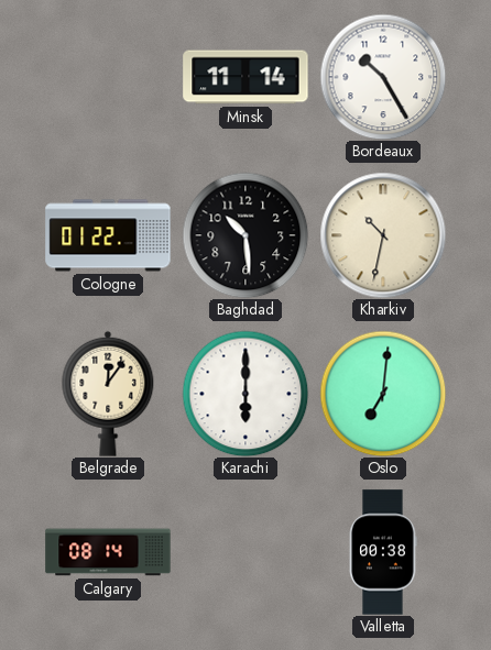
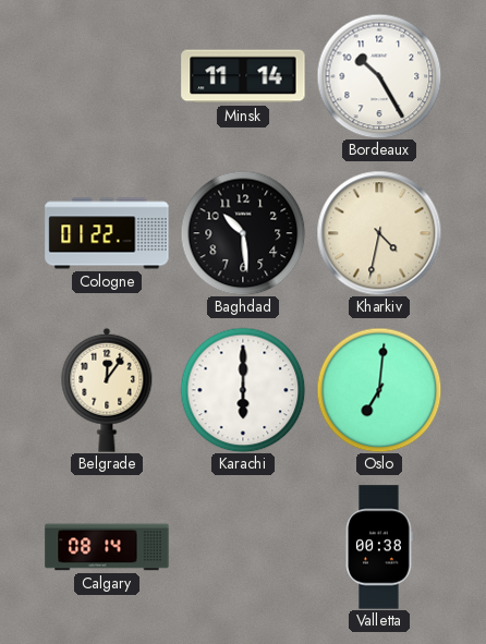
Kharkiv: 10:32 -> 4:32 (379, 233)
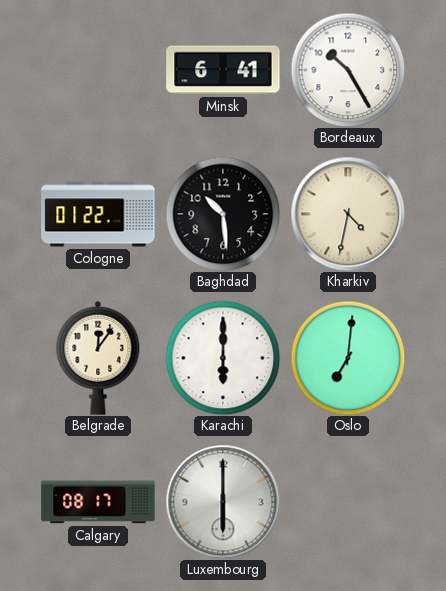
Minsk: 11:14 -> 6:41 (223, 70)
Calgary: 08:14 -> 08:17 (98, 502)
Luxembourg: none -> 6:00 (223, 502)
Valletta: 00:38 -> none (379, 547)
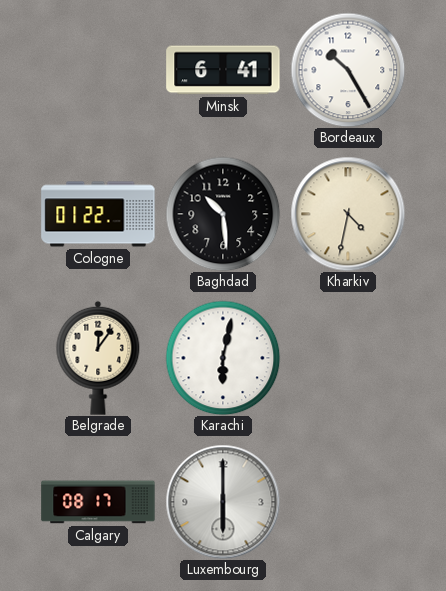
Karachi: 6:00 -> 6:02 (223, 358)
Oslo: 7:01 -> none (348, 358)
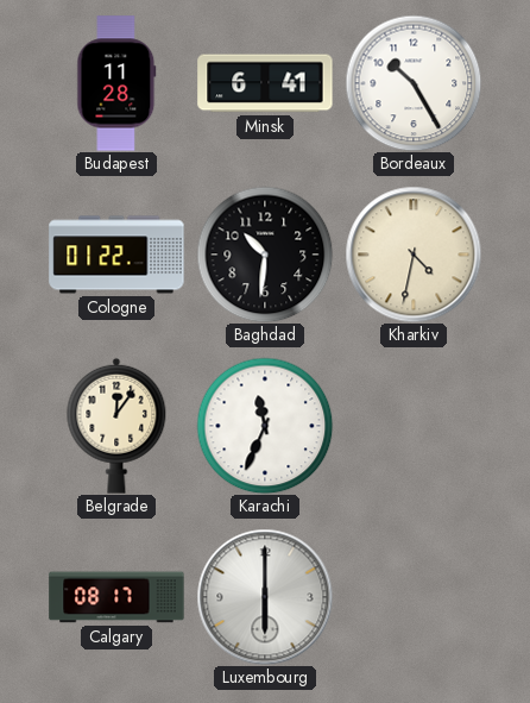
Budapest: none -> 11:28 (116, 83)
Baghdad: 10:29 -> 10:31 (265, 255)
Karachi: 6:02 -> 11:34 (265, 426)
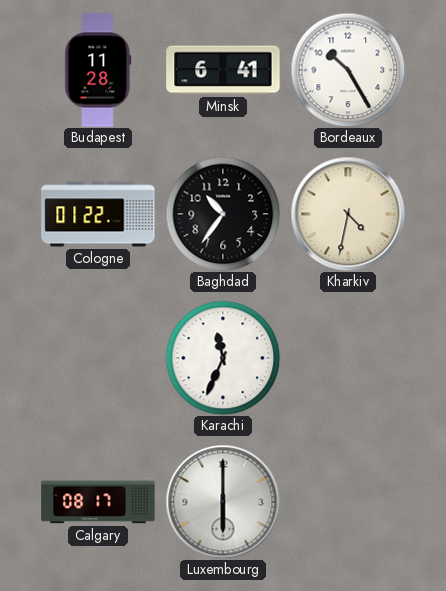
Baghdad: 10:31 -> 10:36 (223, 214)
Belgrade: 12:06 -> none (116, 426)
